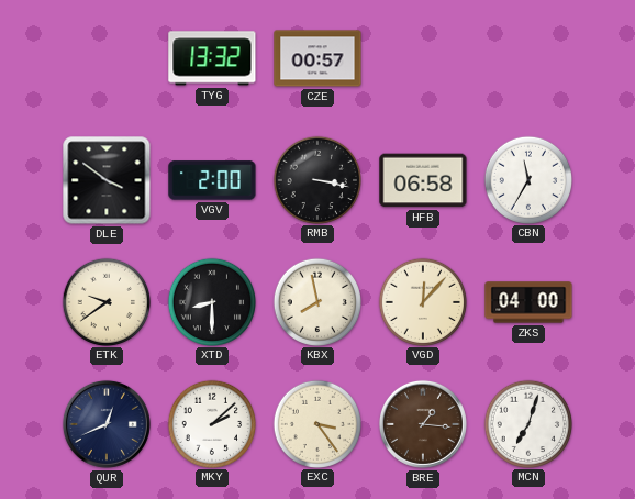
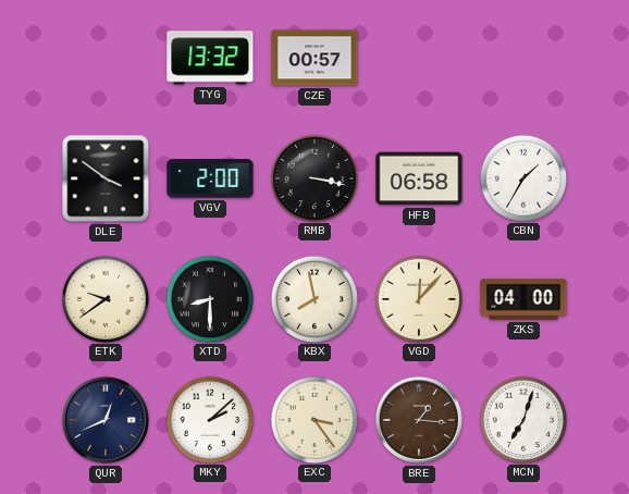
CBN: 11:35 -> 1:35 (522, 177)
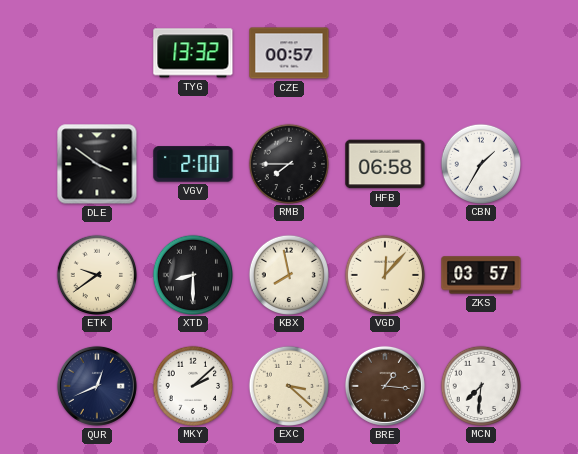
RMB: 3:17 -> 7:45 (288, 163)
ZKS: 04:00 -> 03:57 (481, 275)
EXC: 3:24 -> 3:22 (288, 385)
MCN: 7:03 -> 7:31 (480, 385)
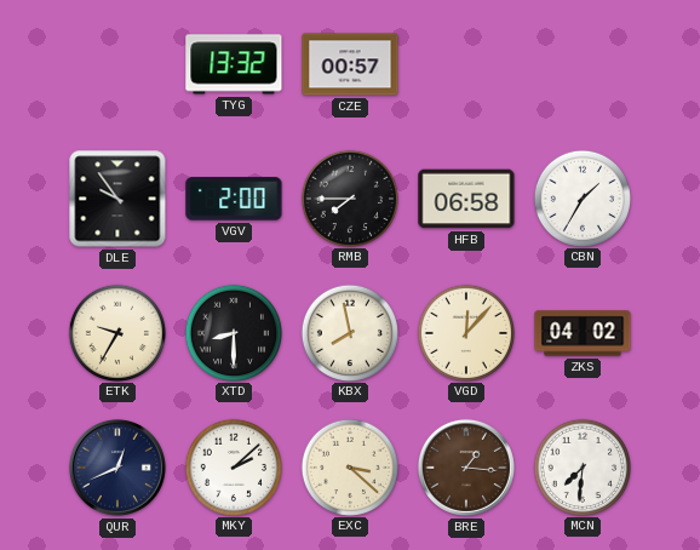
DLE: 3:51 -> 9:54 (117, 199)
ETK: 9:39 -> 9:35 (116, 332)
ZKS: 03:57 -> 04:02 (583, 333)
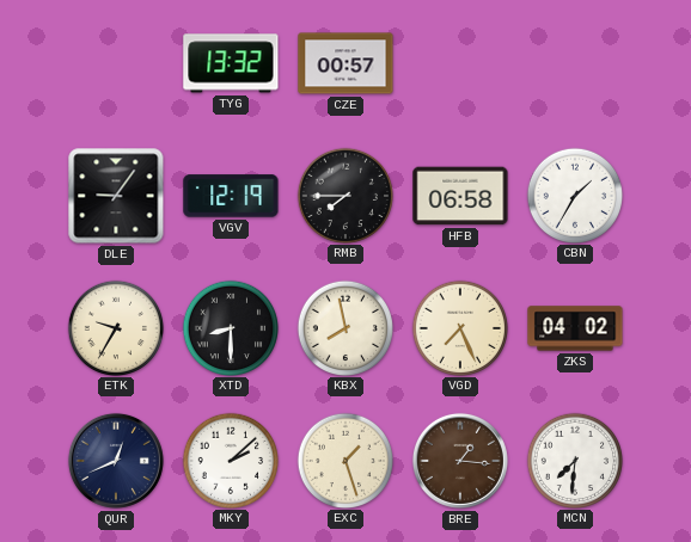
DLE: 9:54 -> 9:06 (116, 196)
VGV: 2:00 -> 12:19 (231, 196)
VGD: 12:07 -> 7:26 (459, 327)
EXC: 3:22 -> 1:27 (344, 460)
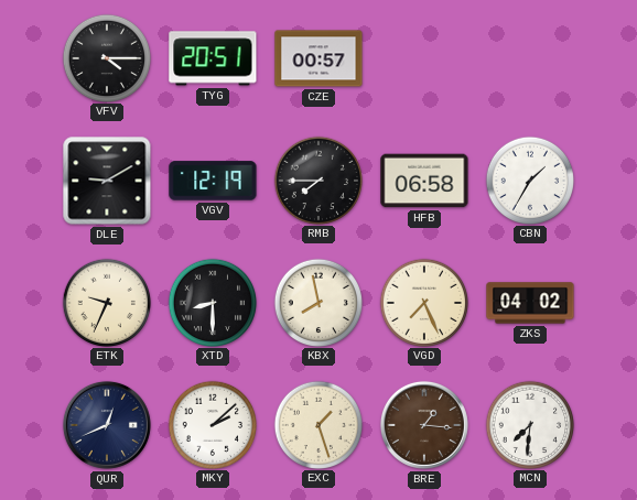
VFV: none -> 4:15 (106, 57)
TYG: 13:32 -> 20:51 (213, 58)
DLE: 9:06 -> 9:10 (107, 181)
ETK: 9:35 -> 9:34 (106, 302)
